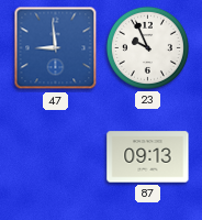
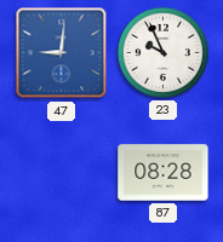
47: 8:59 -> 9:01 (62, 53)
87: 09:13 -> 08:28 (164, 173)
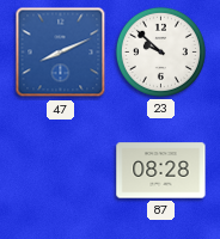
47: 9:01 -> 8:11 (61, 53)
23: 9:56 -> 9:52 (160, 51)
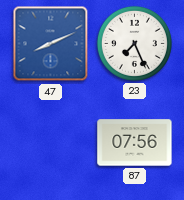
23: 9:52 -> 7:26 (134, 43)
87: 08:28 -> 07:56 (135, 143)
